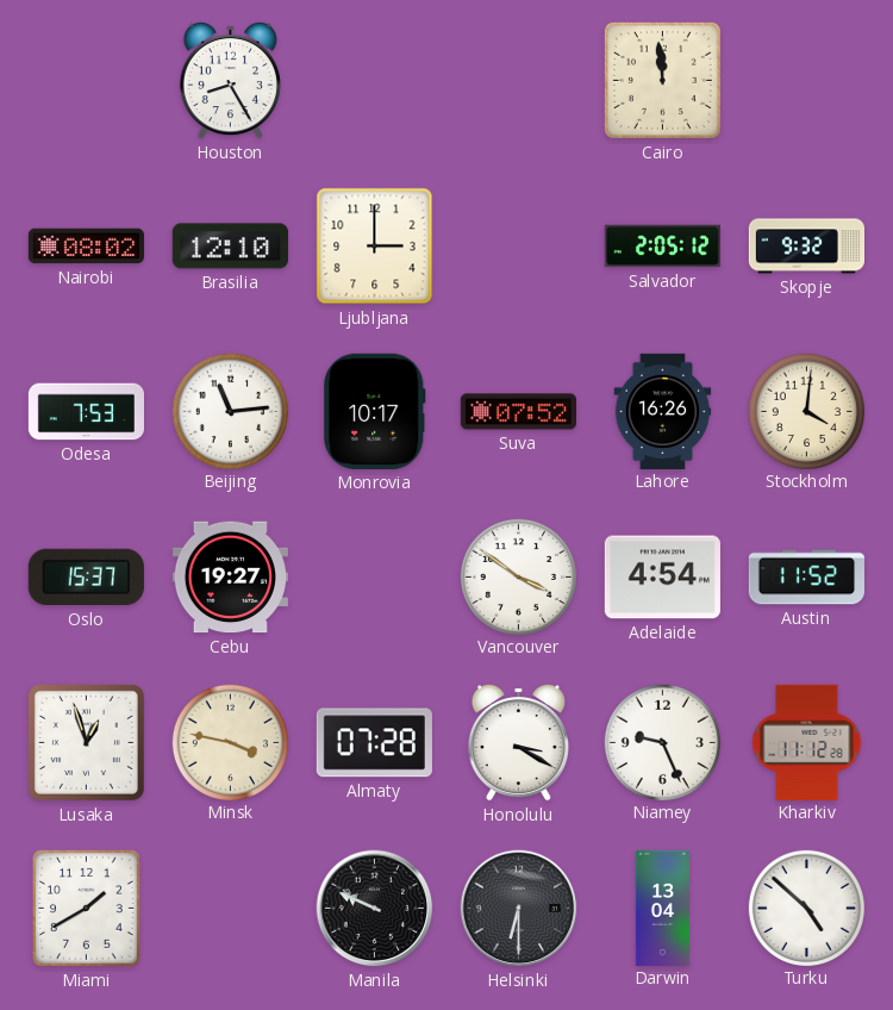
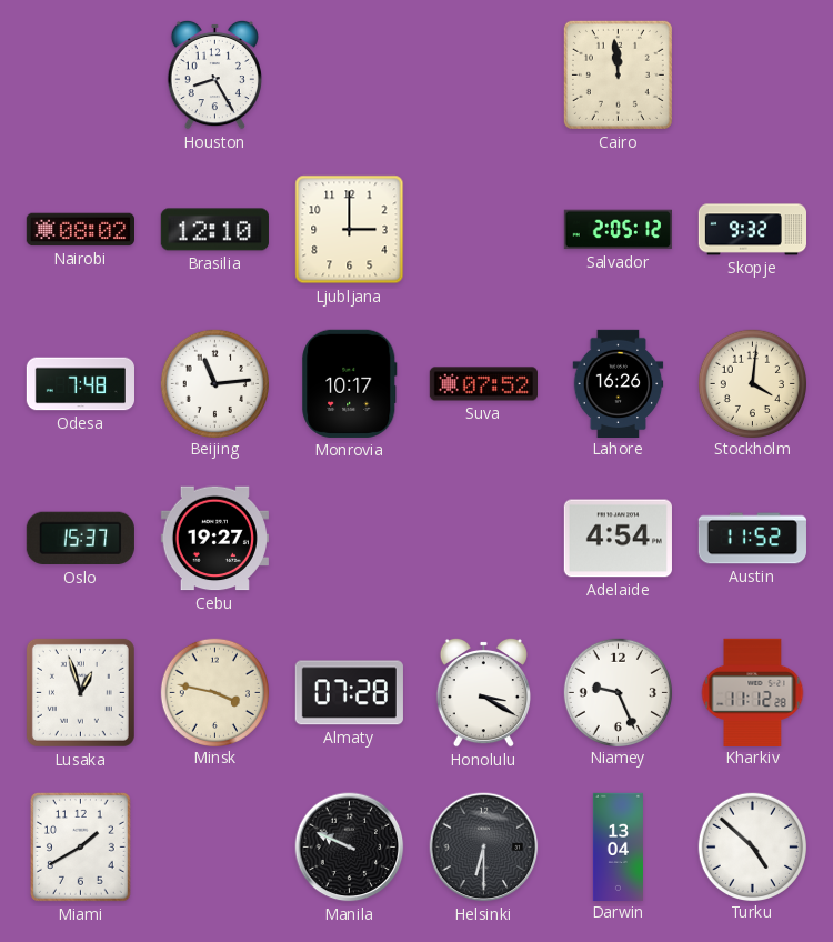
Odesa: 7:53 -> 7:48 (80, 384)
Vancouver: 3:51 -> none (518, 576)
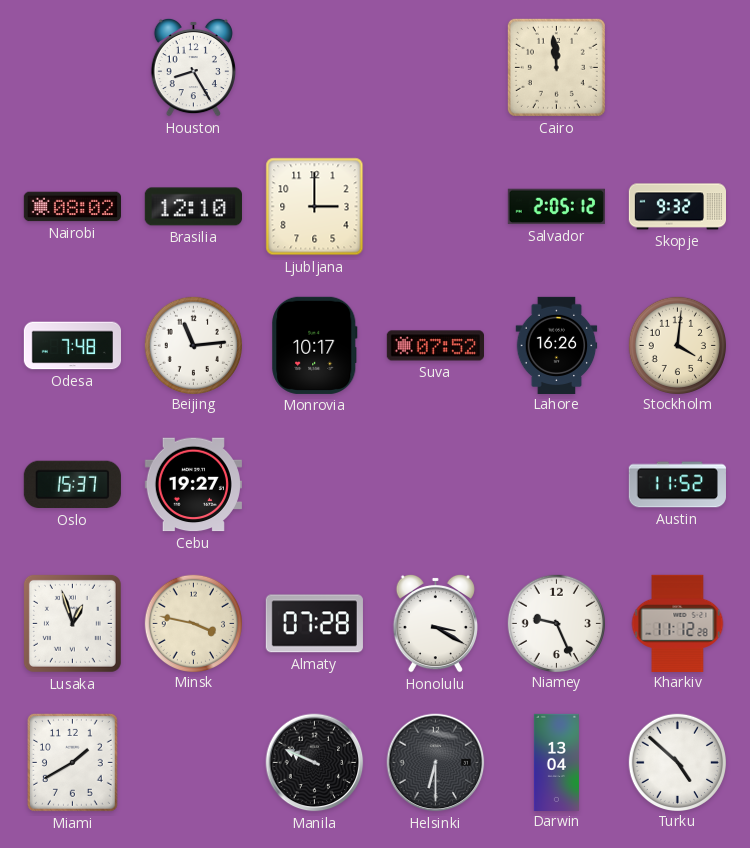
Adelaide: 4:54 -> none (618, 539)
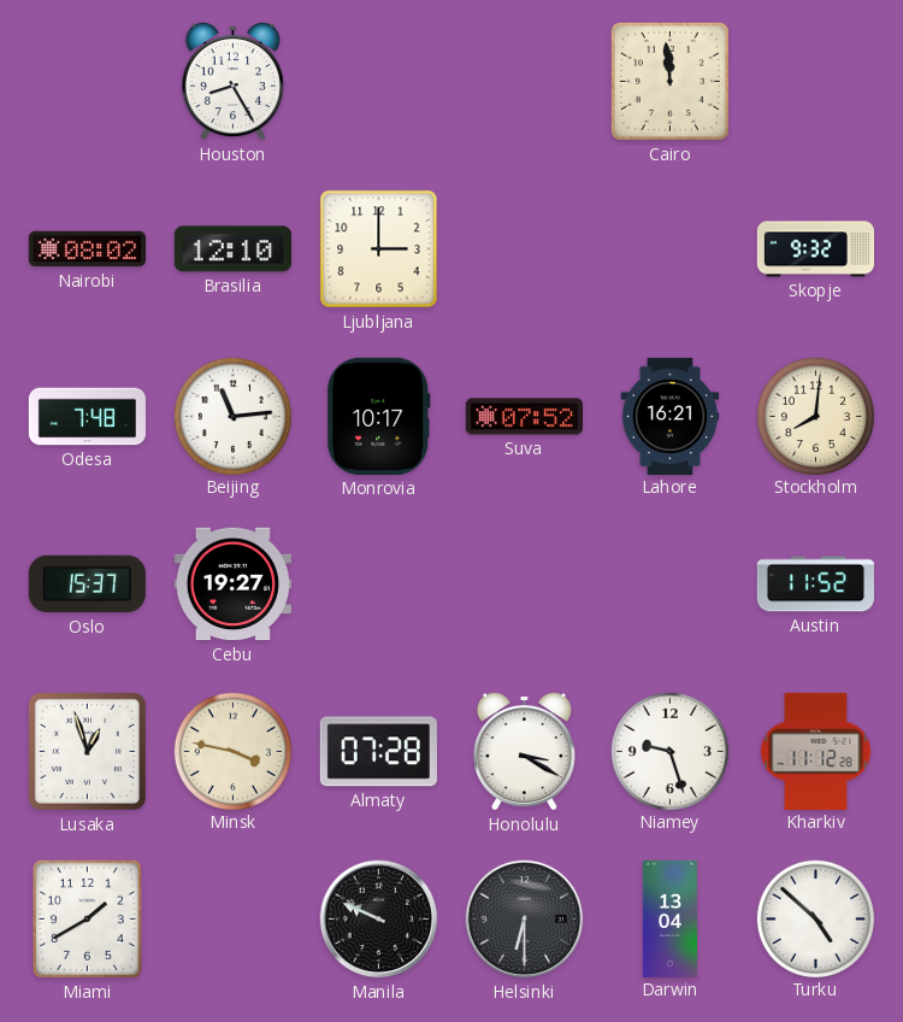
Salvador: 2:05 -> none (556, 207)
Lahore: 16:26 -> 16:21 (671, 416)
Stockholm: 4:01 -> 8:01 (815, 416)
Niamey: 9:26 -> 9:27 (669, 751)
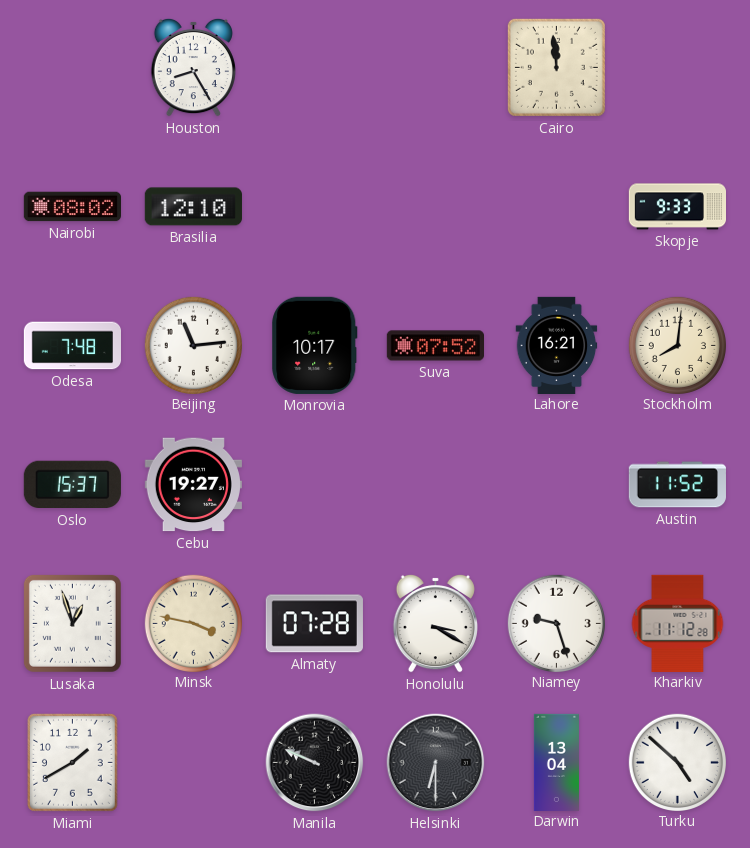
Ljubljana: 3:00 -> none (379, 249)
Skopje: 9:32 -> 9:33 (677, 207)
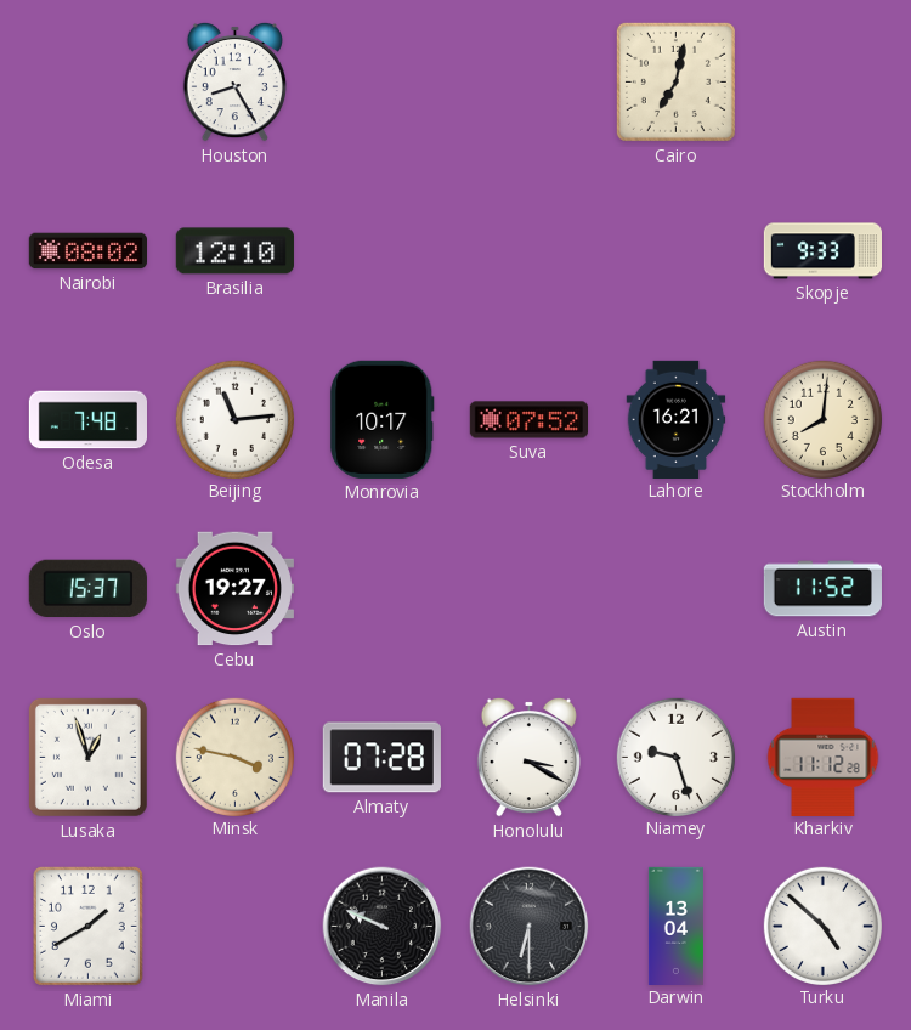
Cairo: 11:59 -> 7:02 (675, 81)
